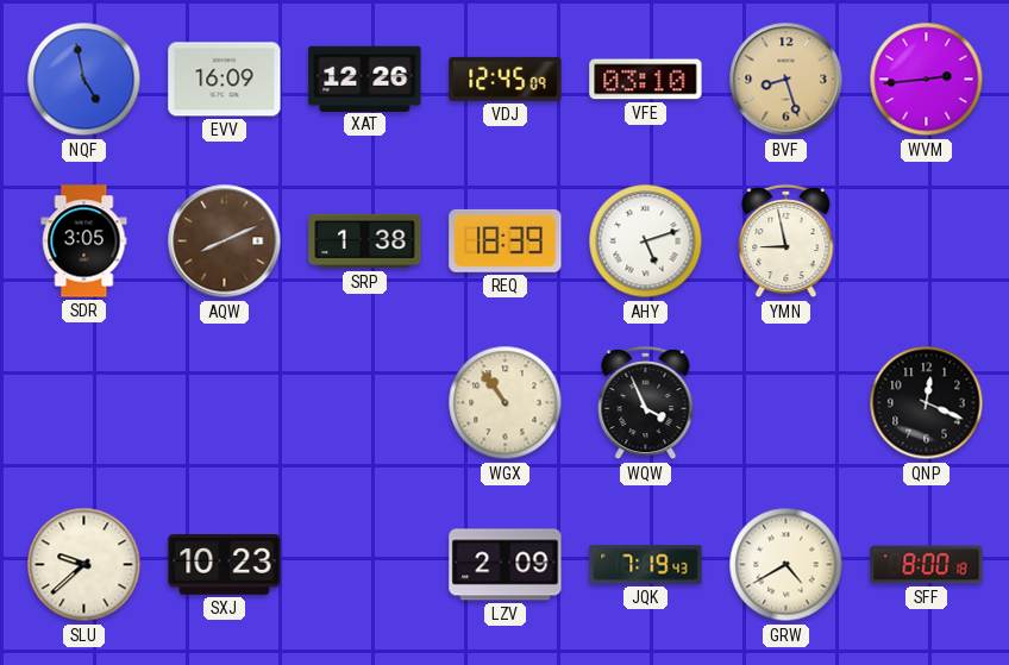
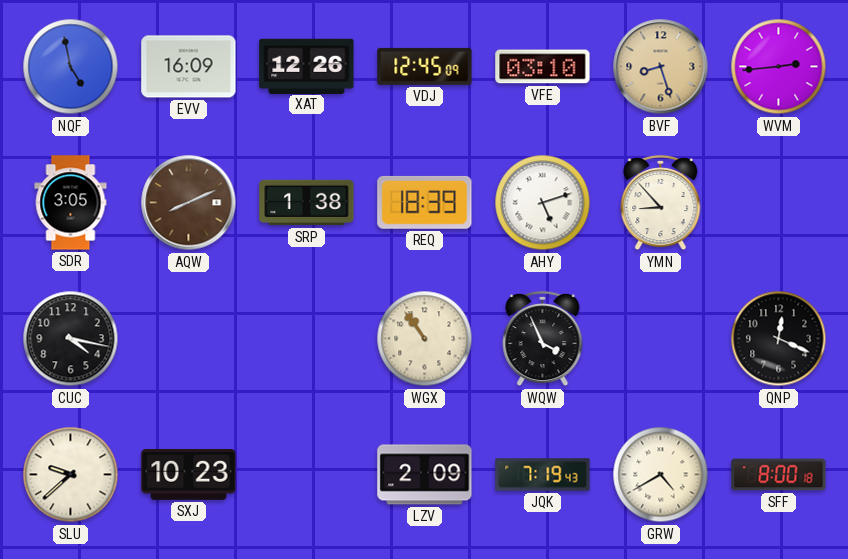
YMN: 8:58 -> 8:53 (661, 203)
CUC: none -> 4:17 (71, 339)
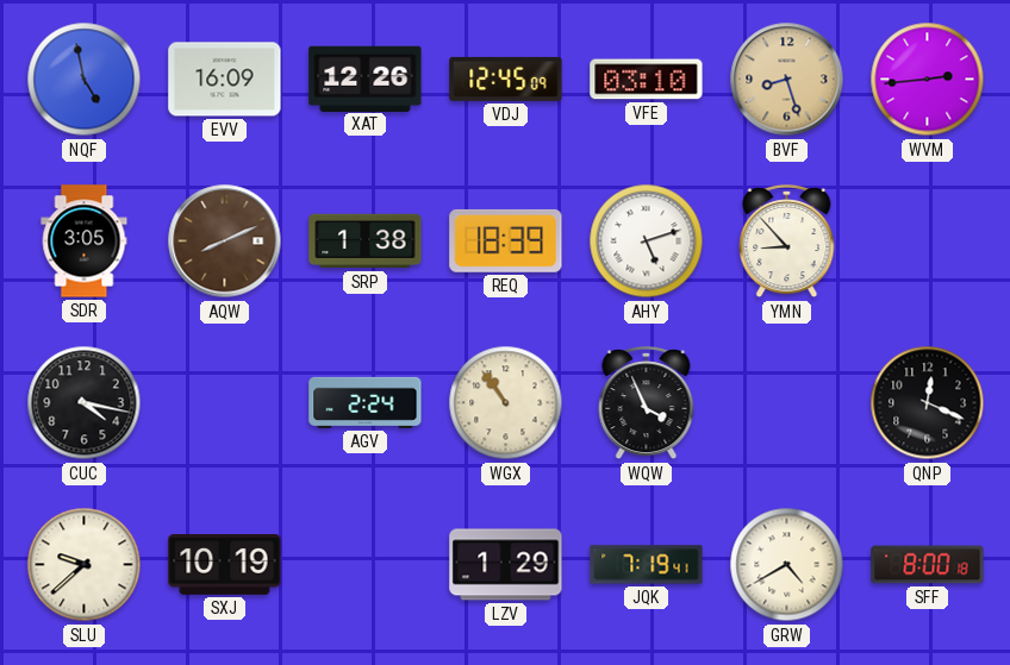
AGV: none -> 2:24 (366, 402)
SXJ: 10:23 -> 10:19 (225, 565)
LZV: 2:09 -> 1:29 (506, 565)
JQK: 7:19:43 -> 7:19:41 (647, 565)
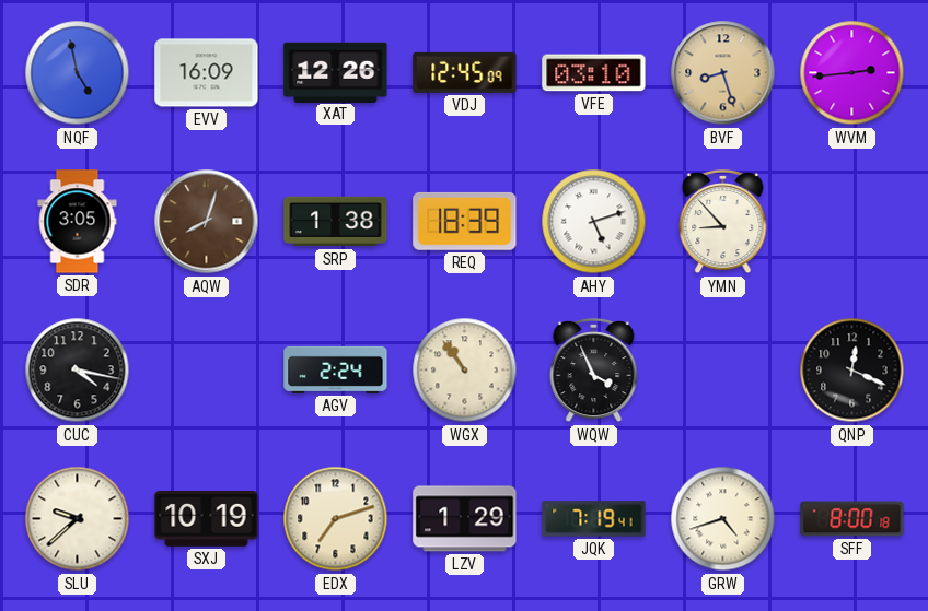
AQW: 8:11 -> 8:03 (207, 222)
EDX: none -> 7:12 (336, 519)
GRW: 4:40 -> 4:42 (723, 519)
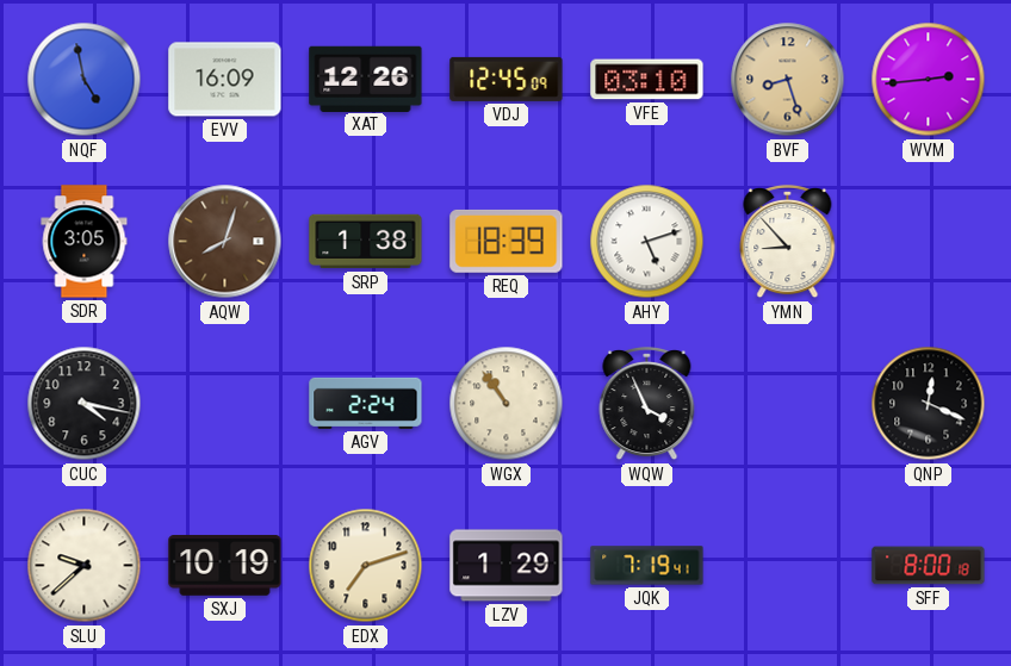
GRW: 4:42 -> none (723, 519)
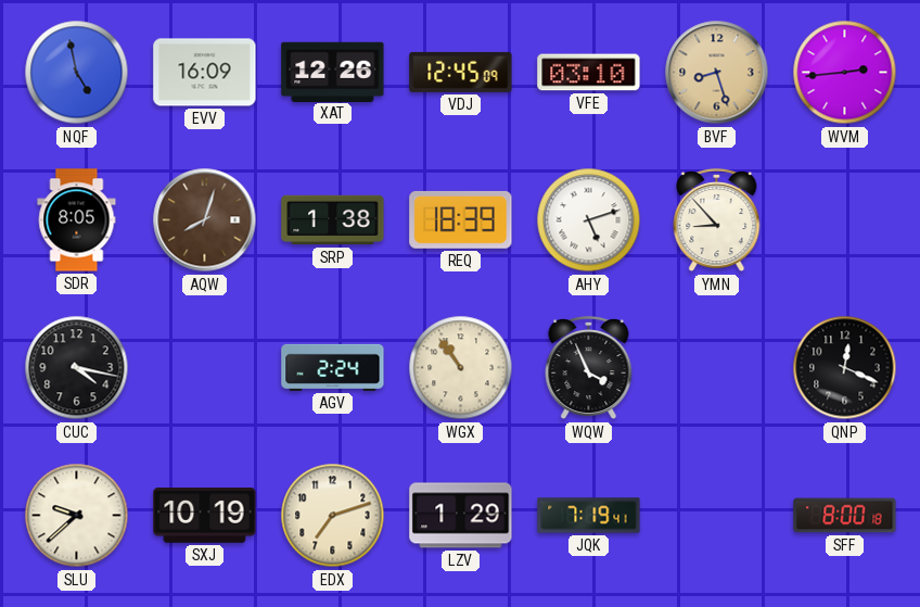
SDR: 3:05 -> 8:05 (77, 220)
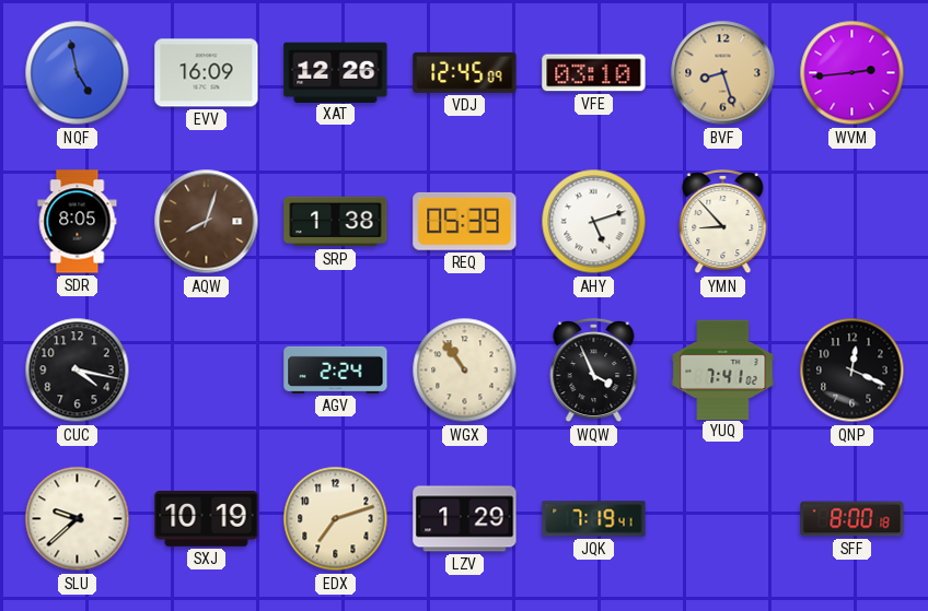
REQ: 18:39 -> 05:39 (465, 221)
YUQ: none -> 7:41 (723, 369)
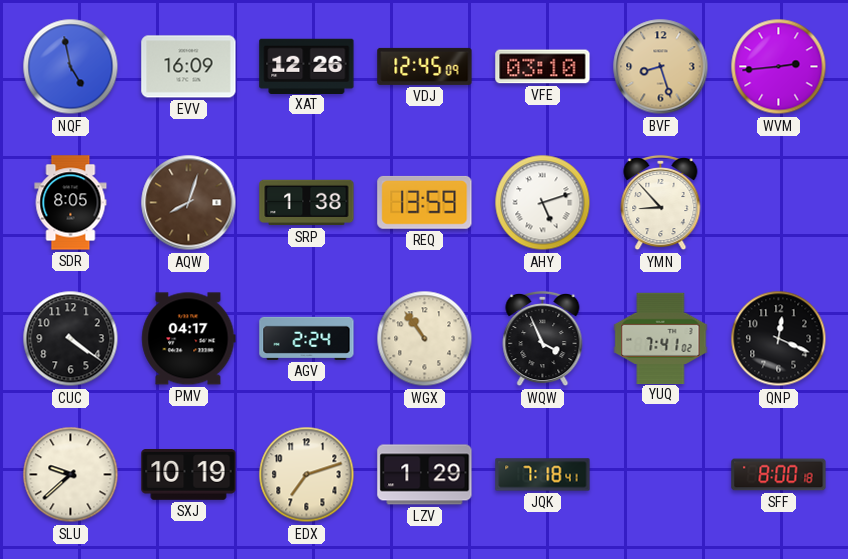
REQ: 05:39 -> 13:59 (425, 202)
CUC: 4:17 -> 4:21 (71, 339)
PMV: none -> 04:17 (189, 339)
JQK: 7:19 -> 7:18 (543, 475)
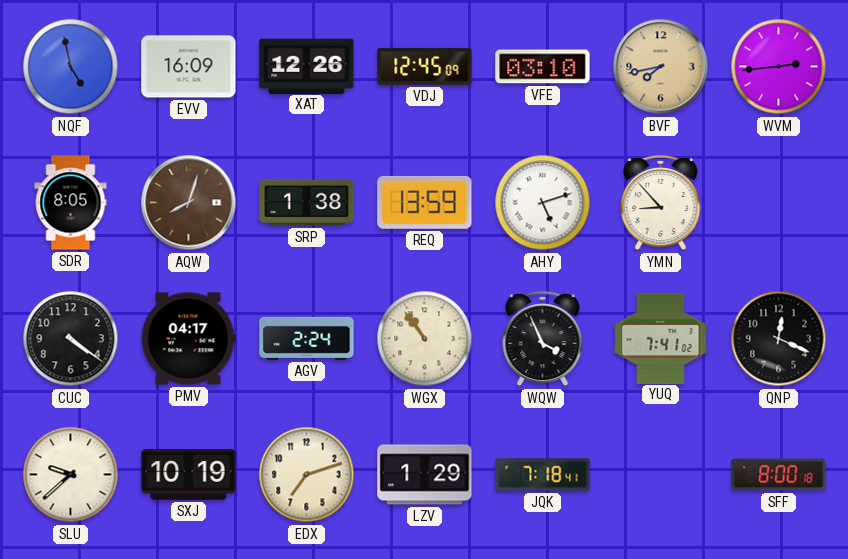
BVF: 8:27 -> 7:43 (661, 67)
